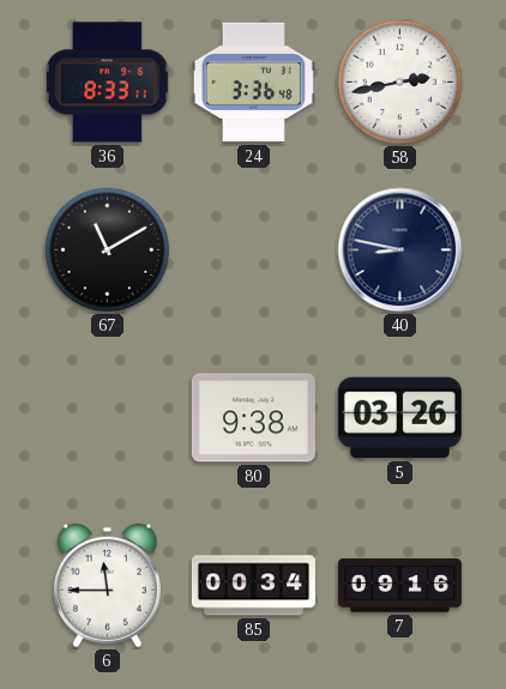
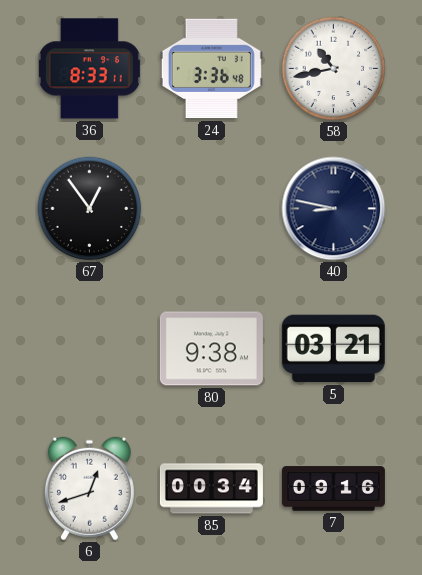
58: 2:43 -> 10:43 (334, 69)
67: 11:10 -> 12:54 (90, 209)
5: 03:26 -> 03:21 (333, 349)
6: 11:45 -> 12:42 (89, 489)
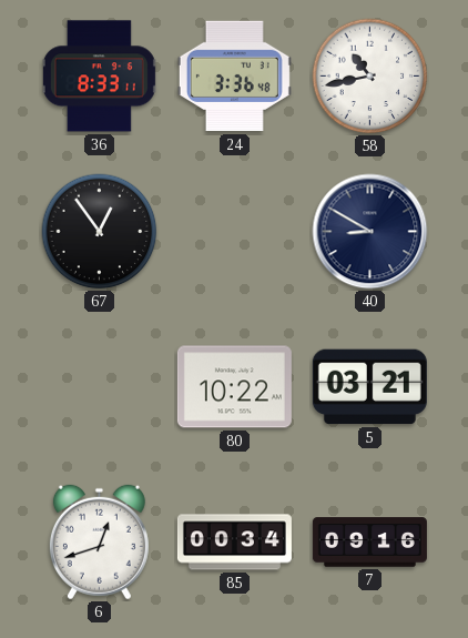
40: 8:47 -> 8:50 (370, 232)
80: 9:38 -> 10:22 (234, 387)
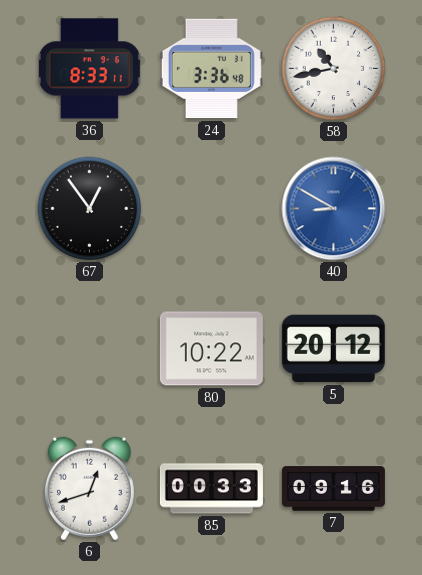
40 dial: navy -> blue (334, 209)
5: 03:21 -> 20:12 (333, 349)
85: 00:34 -> 00:33 (211, 489)
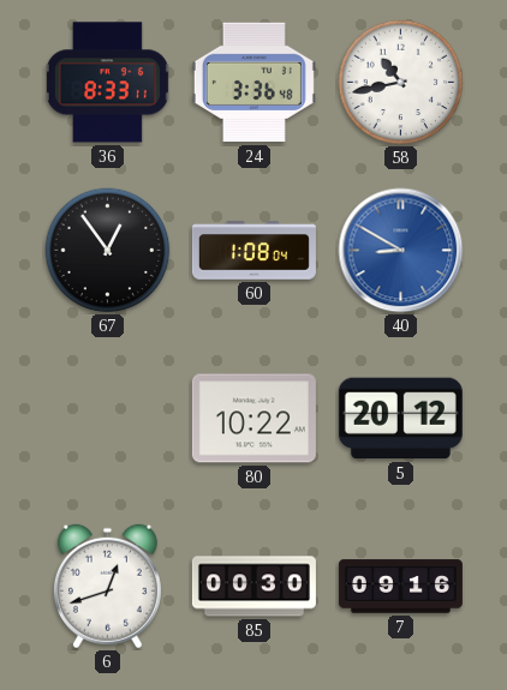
60: none -> 1:08 (253, 251)
85: 00:33 -> 00:30 (253, 587)
